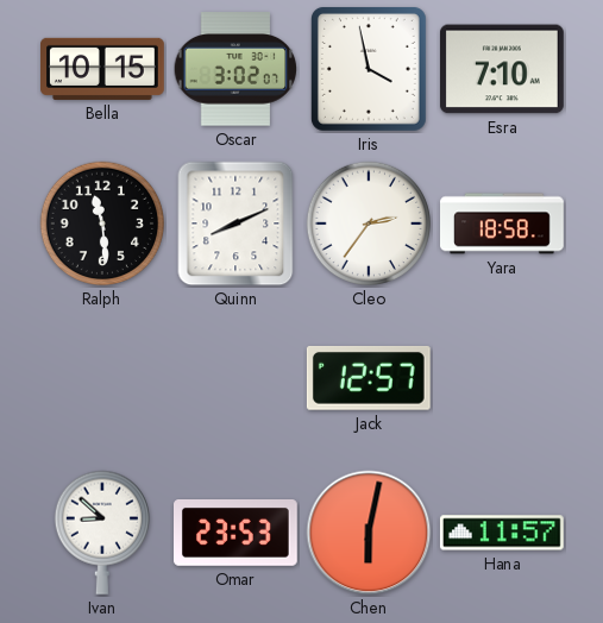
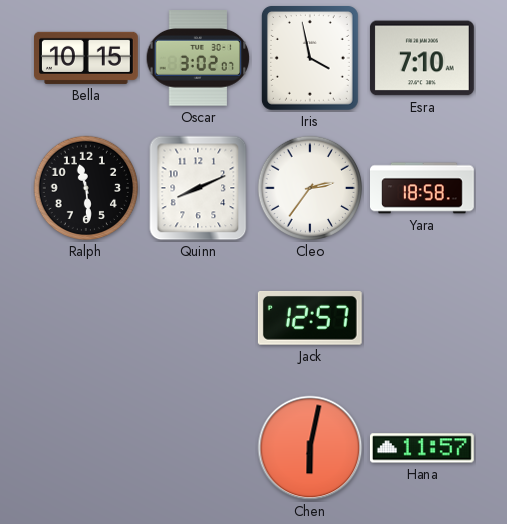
Ivan: 8:52 -> none (101, 533)
Omar: 23:53 -> none (237, 534)
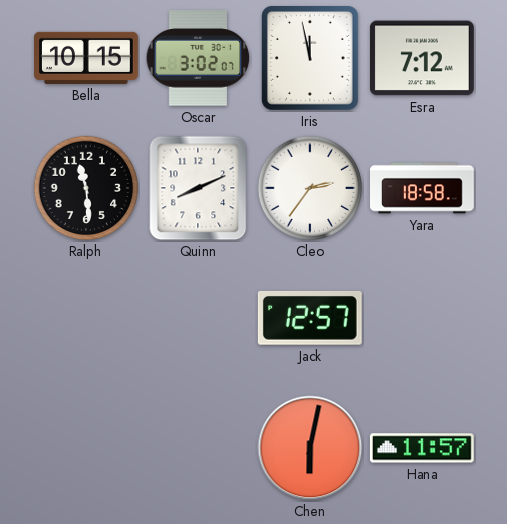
Iris: 3:58 -> 11:58 (310, 58)
Esra: 7:10 -> 7:12 (422, 58)
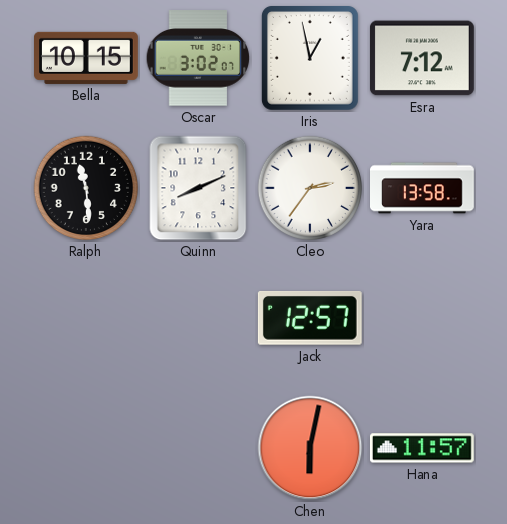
Iris: 11:58 -> 12:58 (310, 58)
Yara: 18:58 -> 13:58 (423, 188)
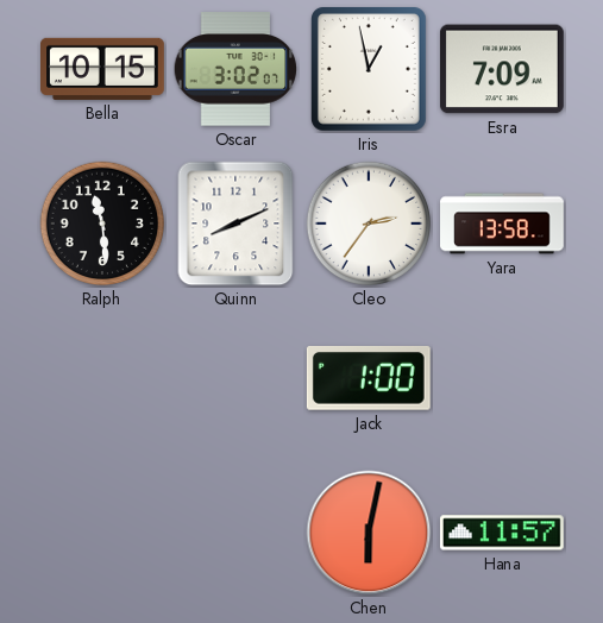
Esra: 7:12 -> 7:09 (502, 69)
Jack: 12:57 -> 1:00 (369, 378)
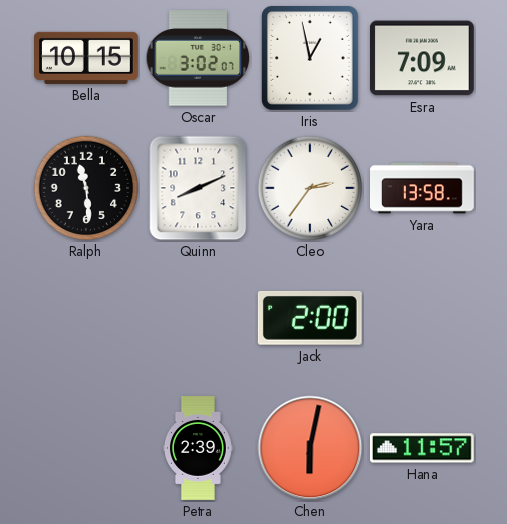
Jack: 1:00 -> 2:00 (310, 318)
Petra: none -> 2:39 (198, 449)
